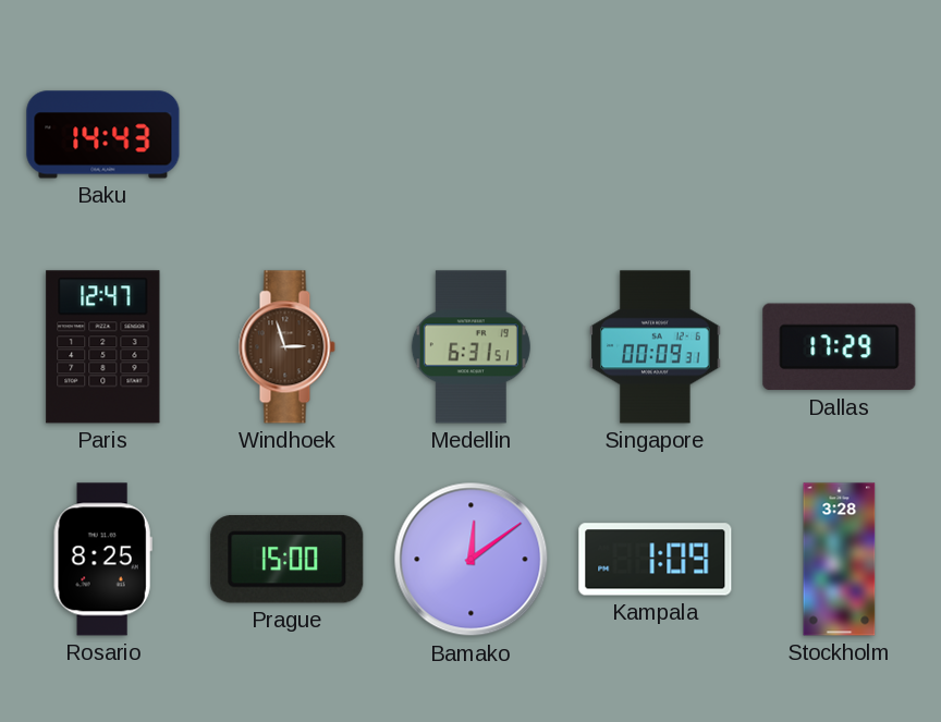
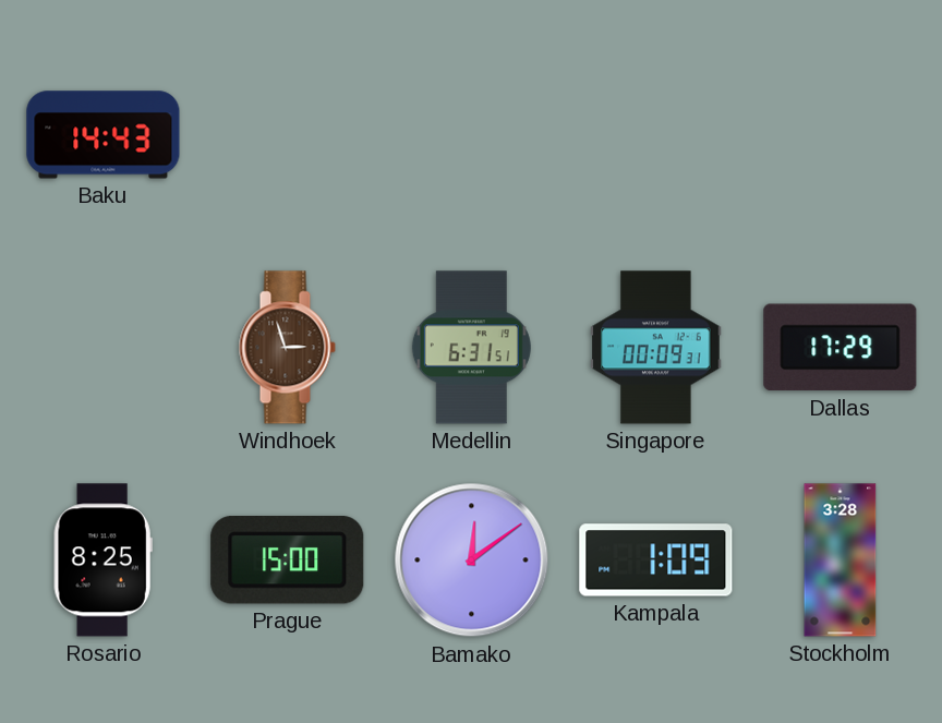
Paris: 12:47 -> none (103, 347)
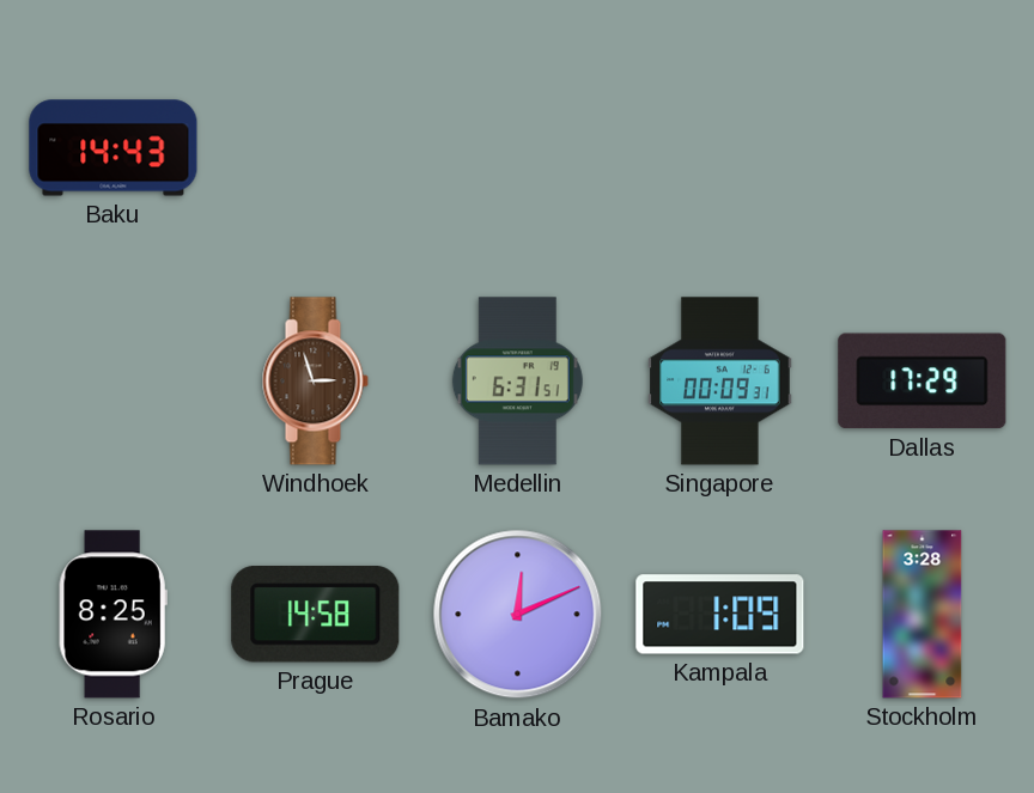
Prague: 15:00 -> 14:58 (316, 615)
Bamako: 12:09 -> 12:11 (518, 615)
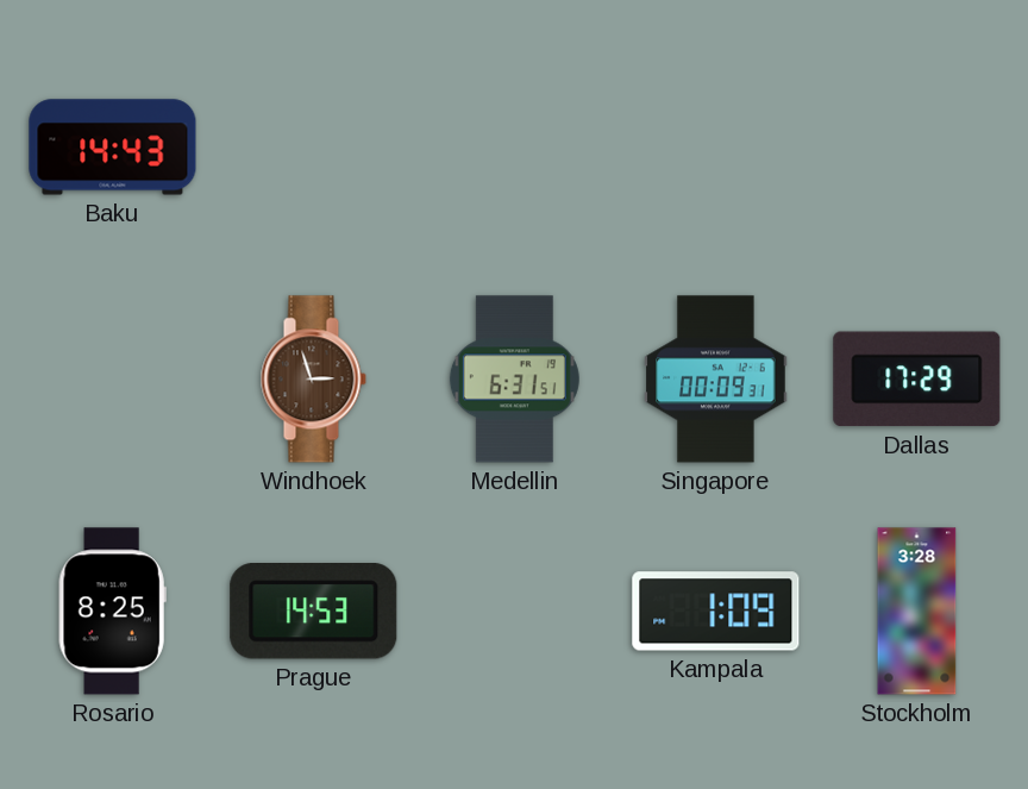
Prague: 14:58 -> 14:53 (314, 612)
Bamako: 12:11 -> none (518, 615)
